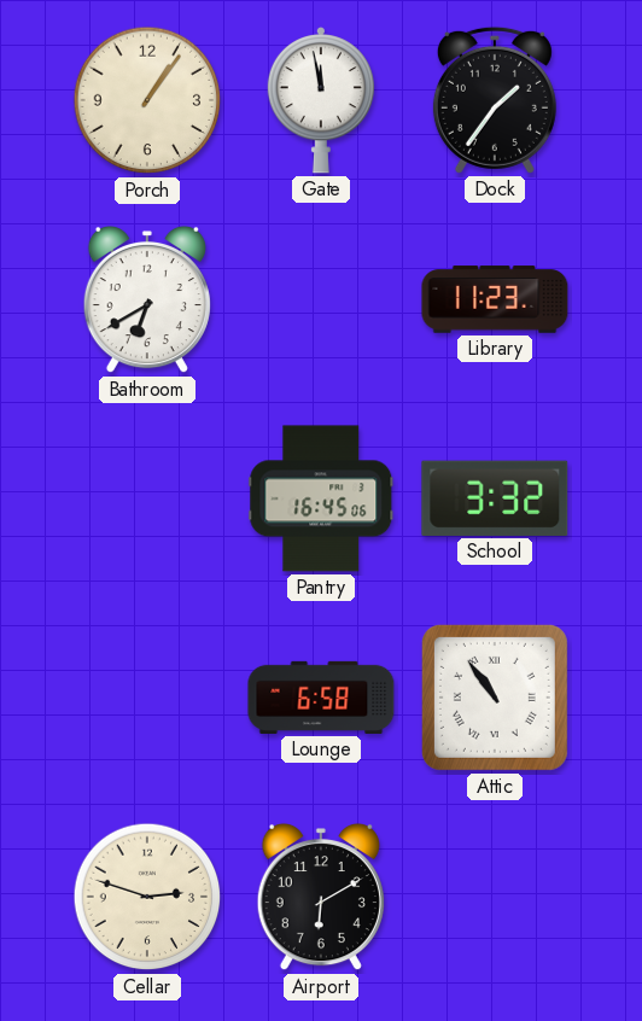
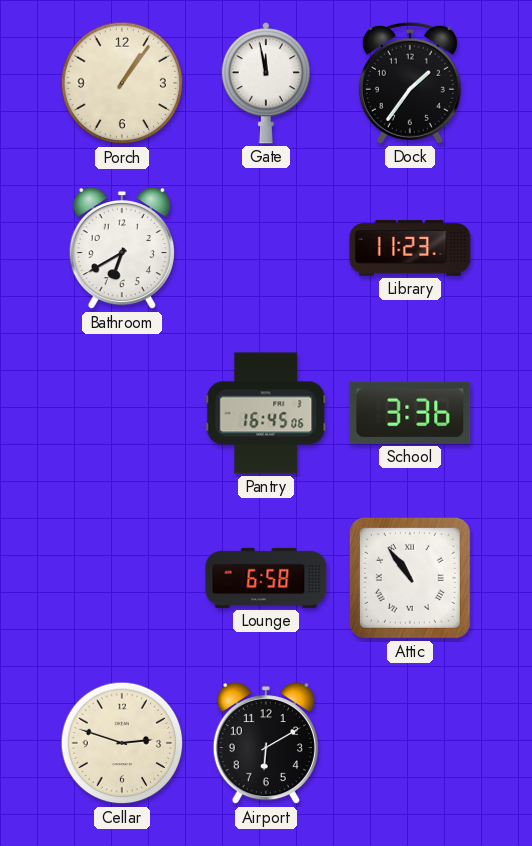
School: 3:32 -> 3:36 (410, 413)
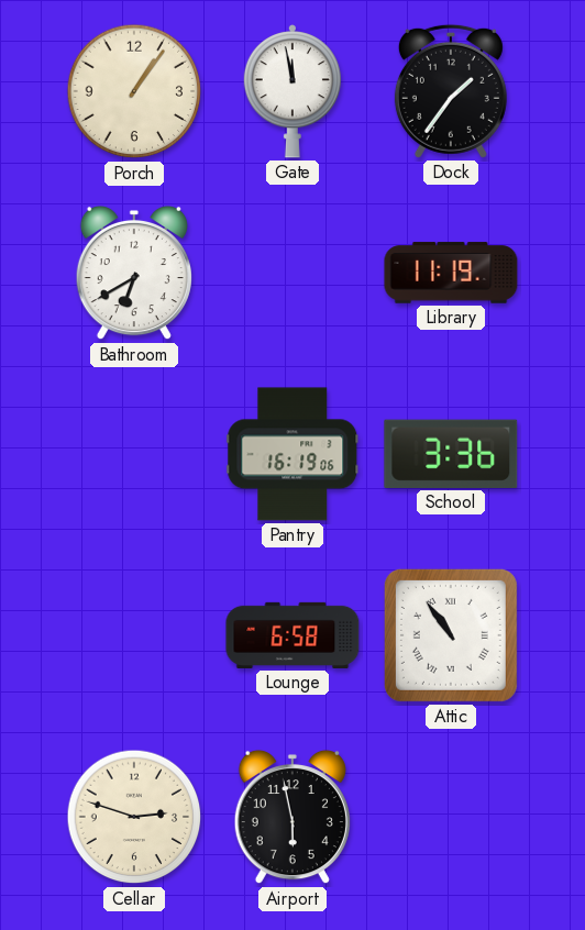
Library: 11:23 -> 11:19 (451, 273)
Pantry: 16:45 -> 16:19 (292, 454)
Airport: 6:10 -> 5:58 (292, 817)
